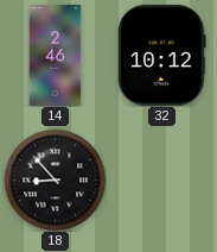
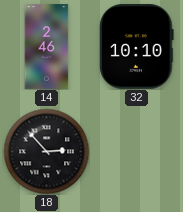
32: 10:12 -> 10:10 (137, 47)
18: 8:53 -> 2:53 (46, 151)
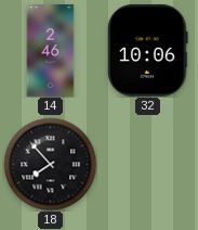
32: 10:10 -> 10:06 (148, 51)
18: 2:53 -> 7:53 (50, 164)
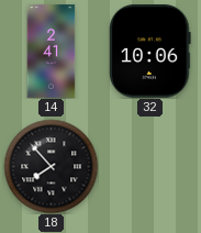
14: 2:46 -> 2:41 (52, 52)
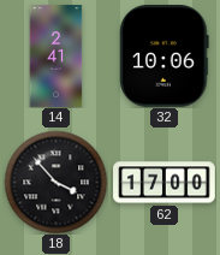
18: 7:53 -> 3:53 (55, 182)
62: none -> 17:00 (165, 183)
